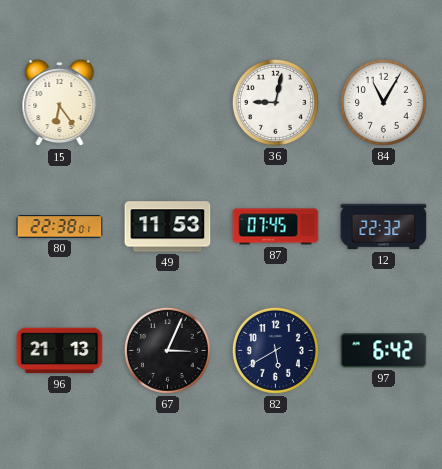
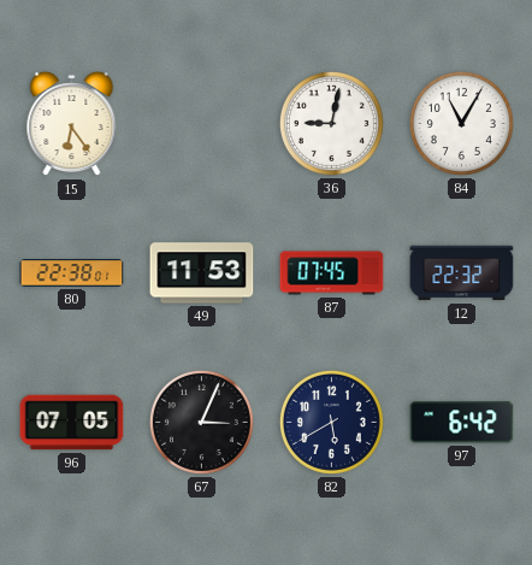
96: 21:13 -> 07:05 (72, 423)
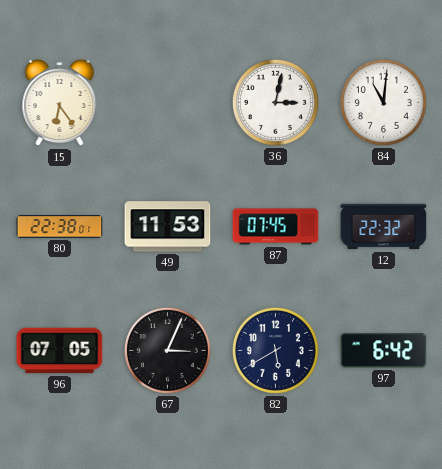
36: 9:02 -> 3:02 (275, 102)
84: 11:05 -> 11:01 (383, 102)
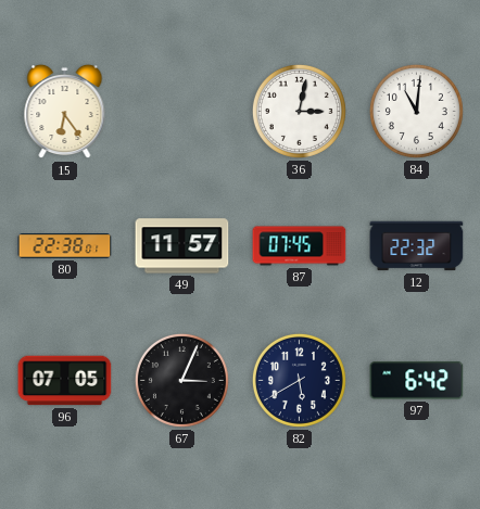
49: 11:53 -> 11:57 (182, 246)
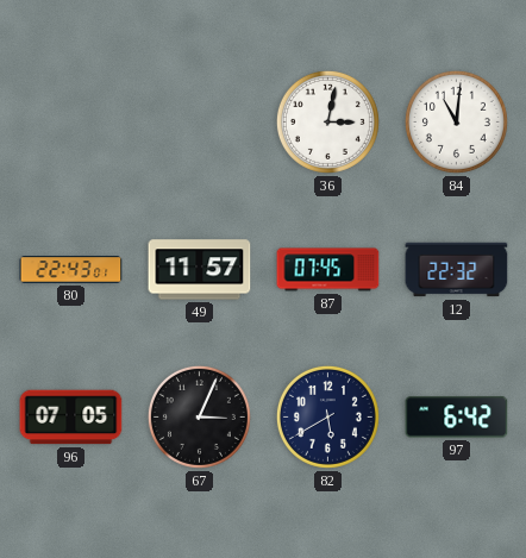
15: 6:24 -> none (65, 112)
80: 22:38 -> 22:43 (71, 270)
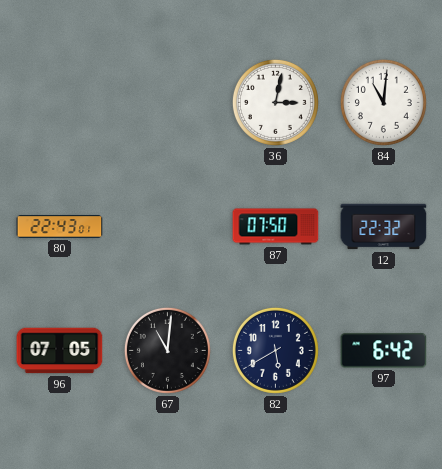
49: 11:57 -> none (200, 270)
87: 07:45 -> 07:50 (276, 227)
67: 3:04 -> 11:01 (167, 350)
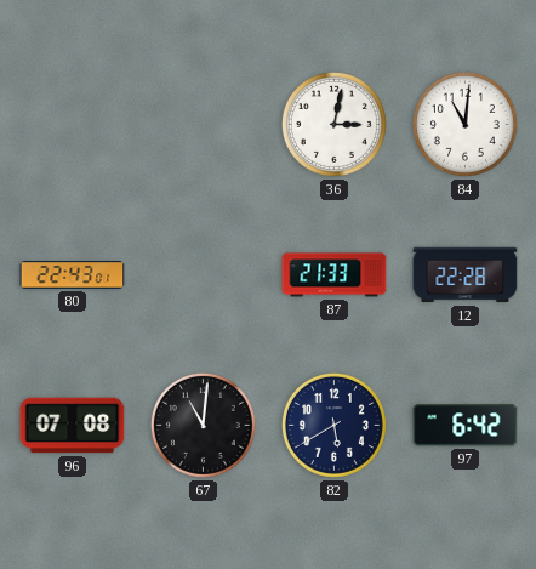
87: 07:50 -> 21:33 (335, 275)
12: 22:32 -> 22:28 (466, 275)
96: 07:05 -> 07:08 (73, 426)
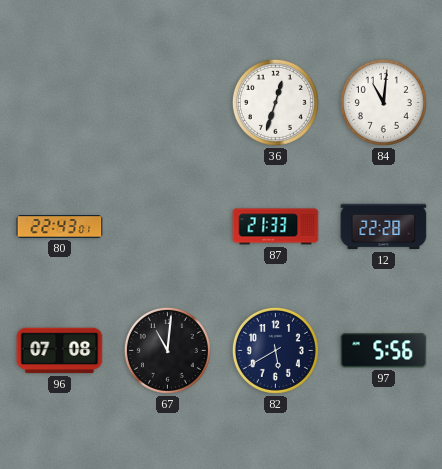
36: 3:02 -> 12:33 (275, 102)
97: 6:42 -> 5:56 (384, 351)
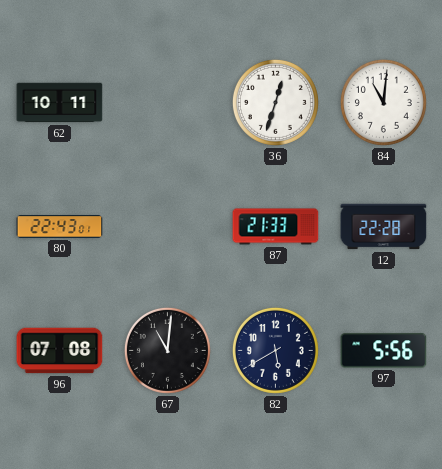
62: none -> 10:11 (60, 103)
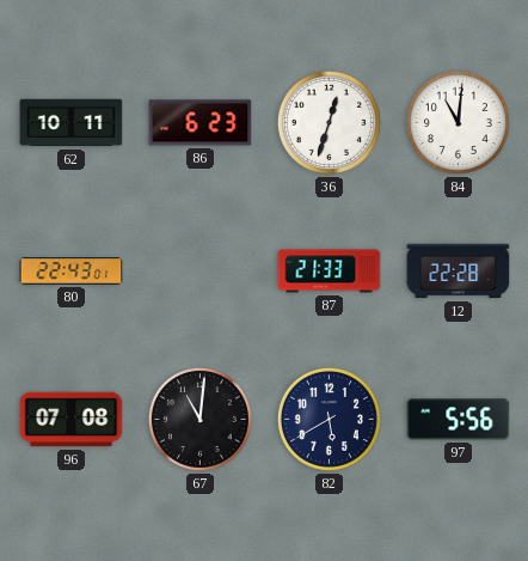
86: none -> 6:23 (201, 123)
